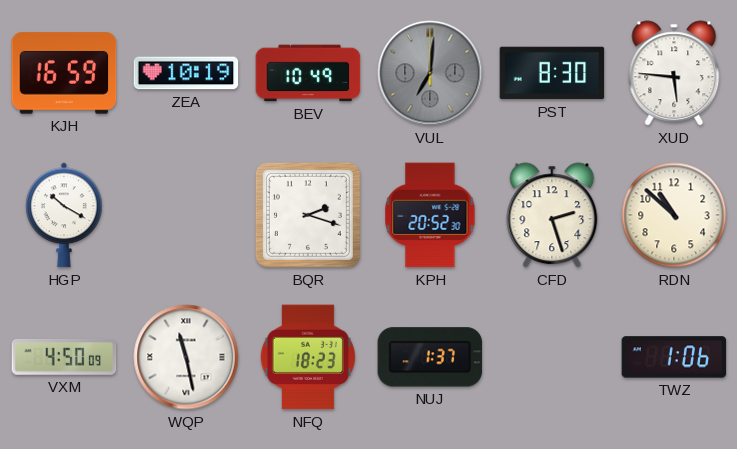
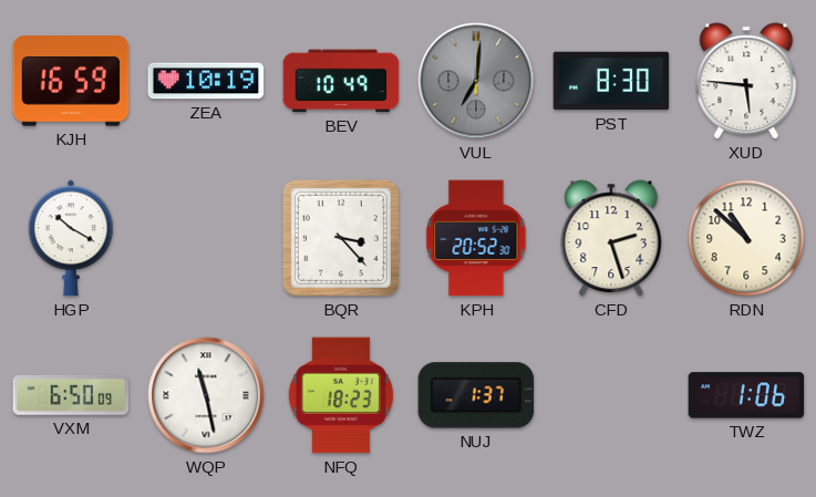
BQR: 2:18 -> 3:23 (341, 238)
VXM: 4:50 -> 6:50 (71, 395)
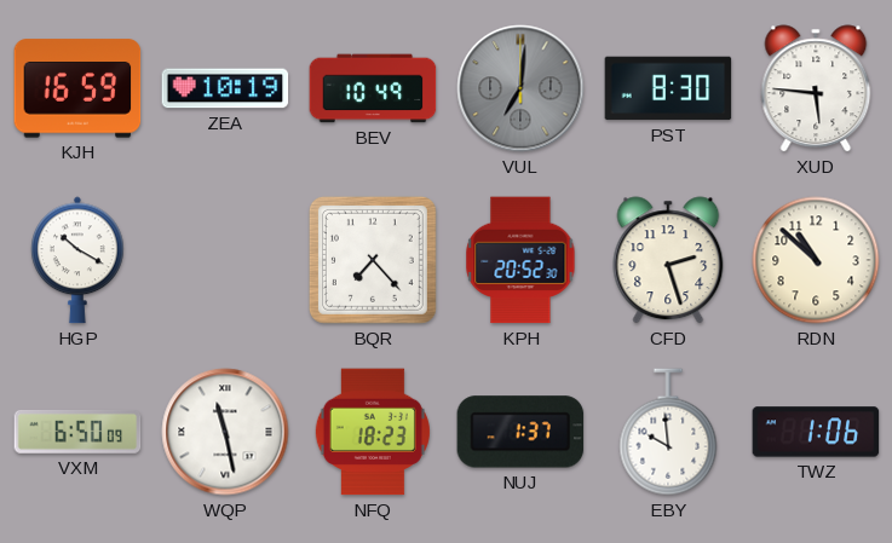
BQR: 3:23 -> 7:23 (373, 260)
EBY: none -> 9:59 (668, 432)
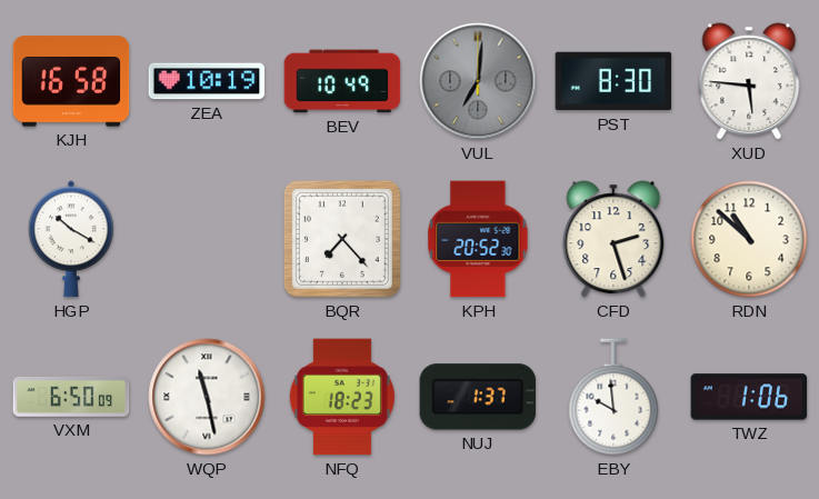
KJH: 16:59 -> 16:58 (71, 81)
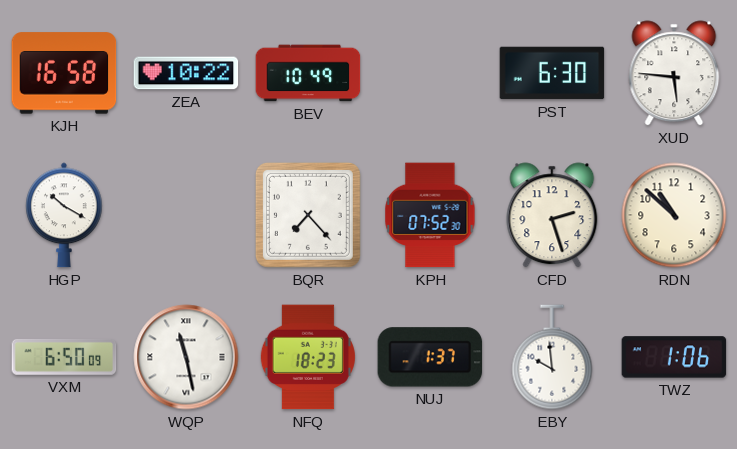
ZEA: 10:19 -> 10:22 (186, 73)
VUL: 7:01 -> none (478, 81)
PST: 8:30 -> 6:30 (552, 73)
KPH: 20:52 -> 07:52 (430, 215)
